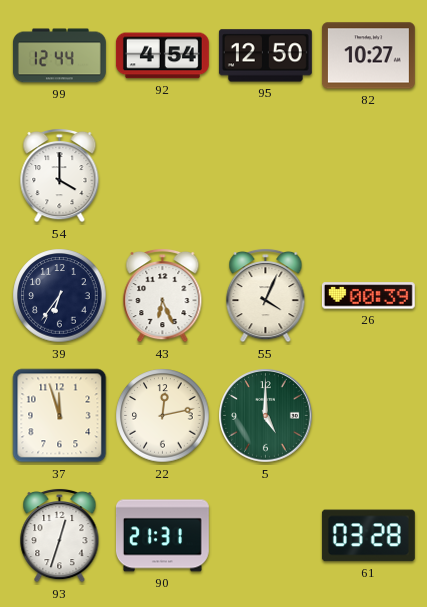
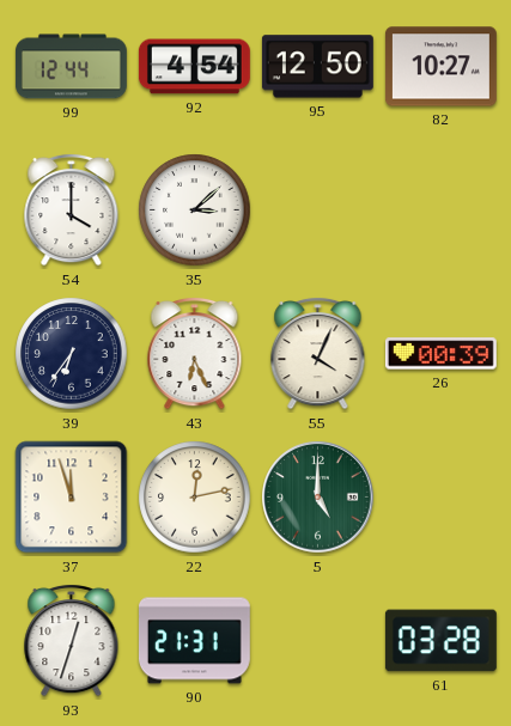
35: none -> 3:08 (195, 211)
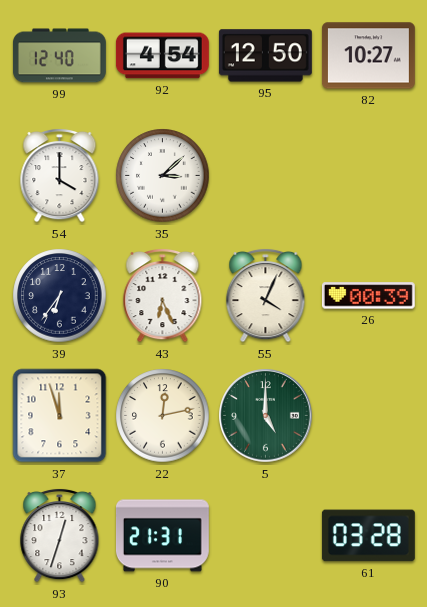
99: 12:44 -> 12:40 (59, 56)
